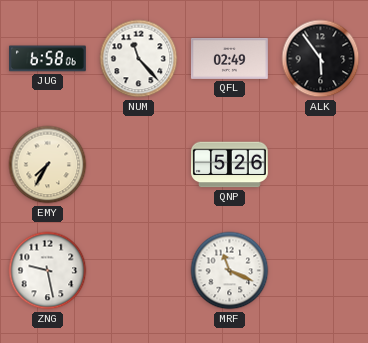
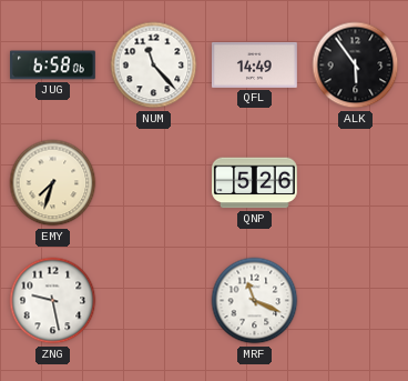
QFL: 02:49 -> 14:49 (254, 64)
EMY: 7:35 -> 7:33 (53, 183)
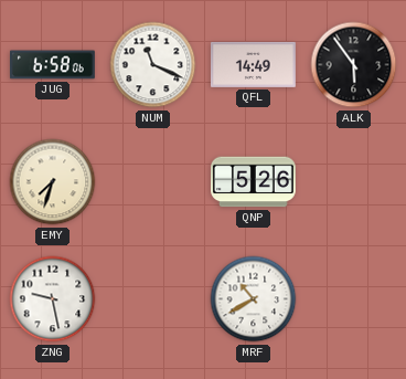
NUM: 11:23 -> 11:19 (153, 65)
MRF: 11:19 -> 10:40 (254, 299)
